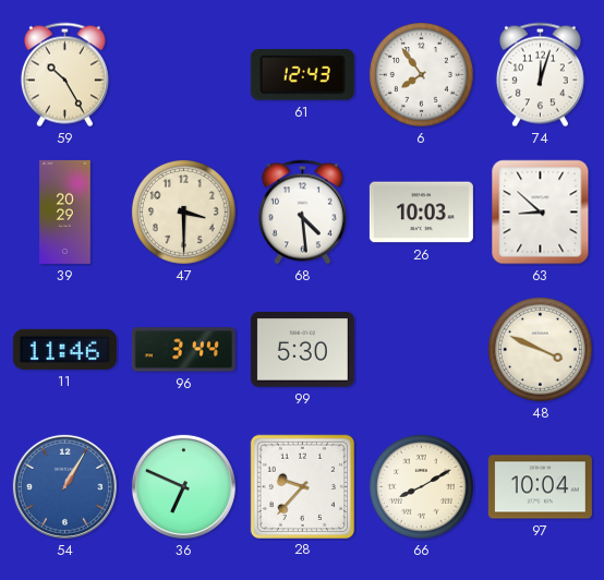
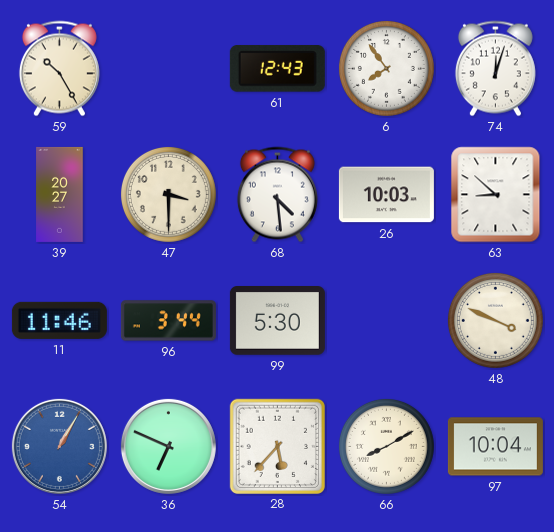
39: 20:29 -> 20:27 (60, 194)
28: 9:37 -> 5:37 (277, 446)
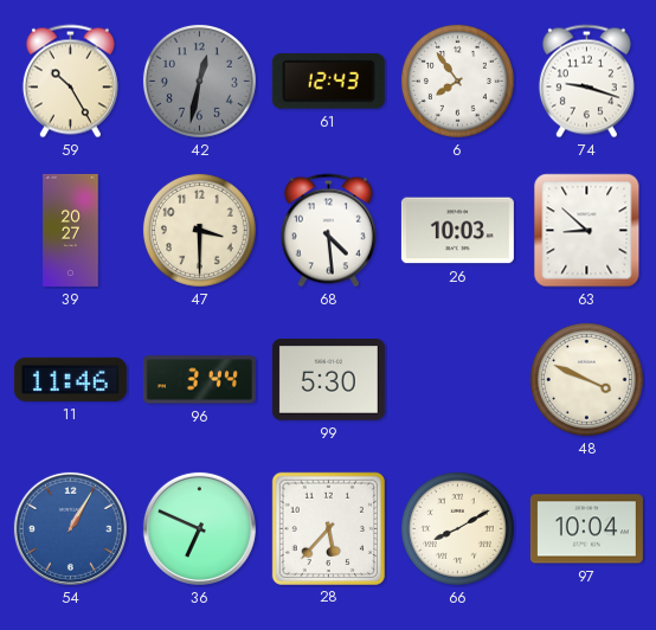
42: none -> 12:32 (199, 81)
74: 12:03 -> 9:18 (586, 82)
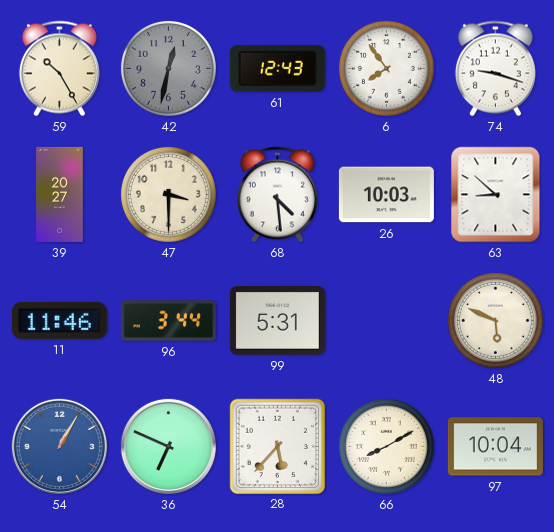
99: 5:30 -> 5:31 (277, 321)
48: 3:49 -> 5:49 (495, 320)
